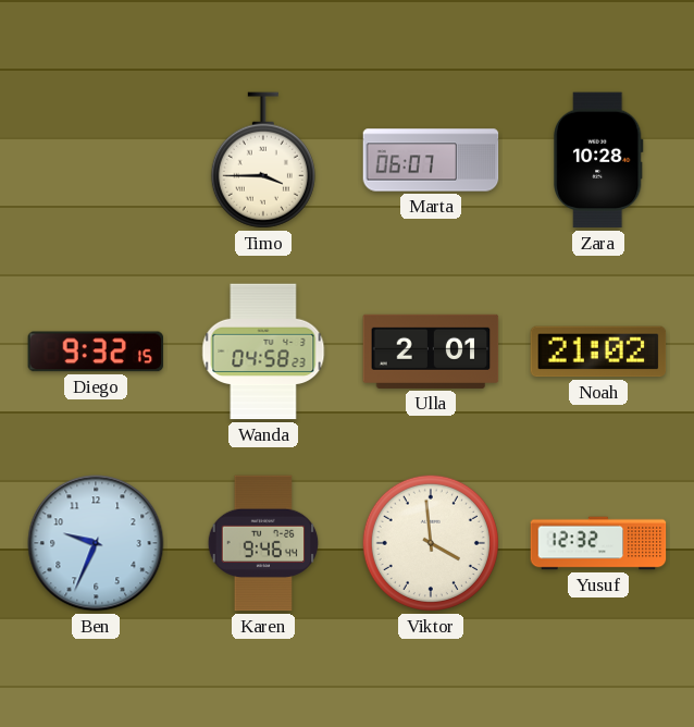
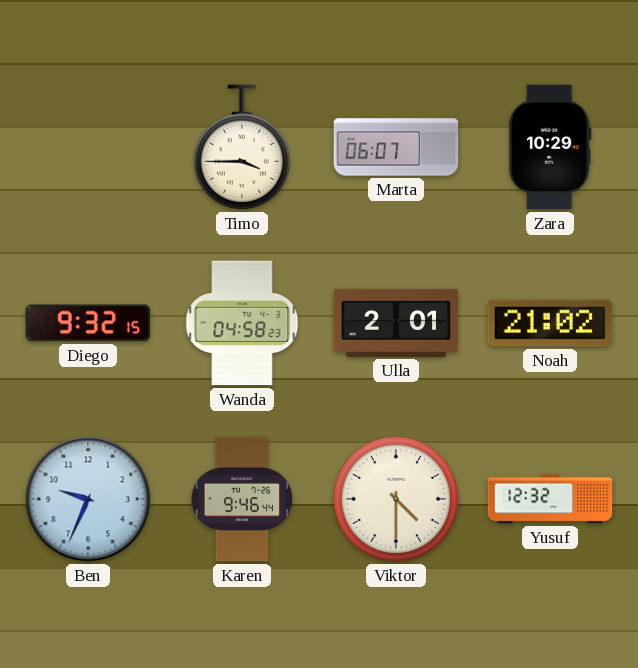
Zara: 10:28 -> 10:29 (551, 147)
Viktor: 3:59 -> 4:30 (396, 499)
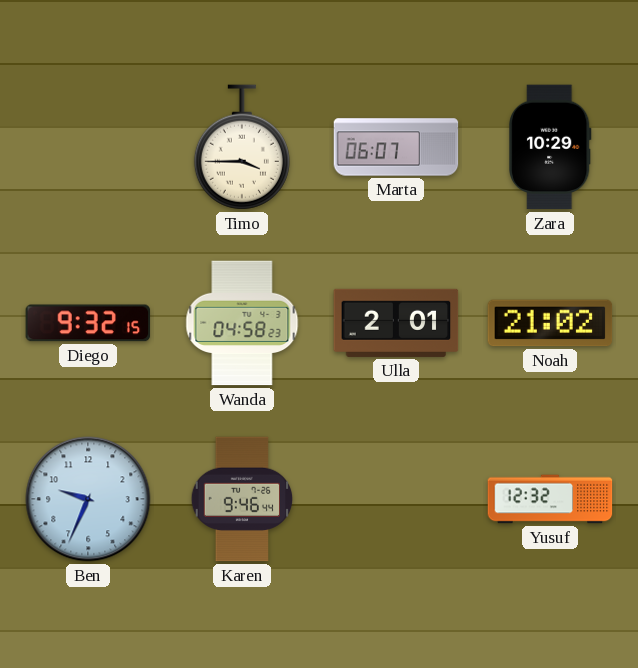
Viktor: 4:30 -> none (396, 499)
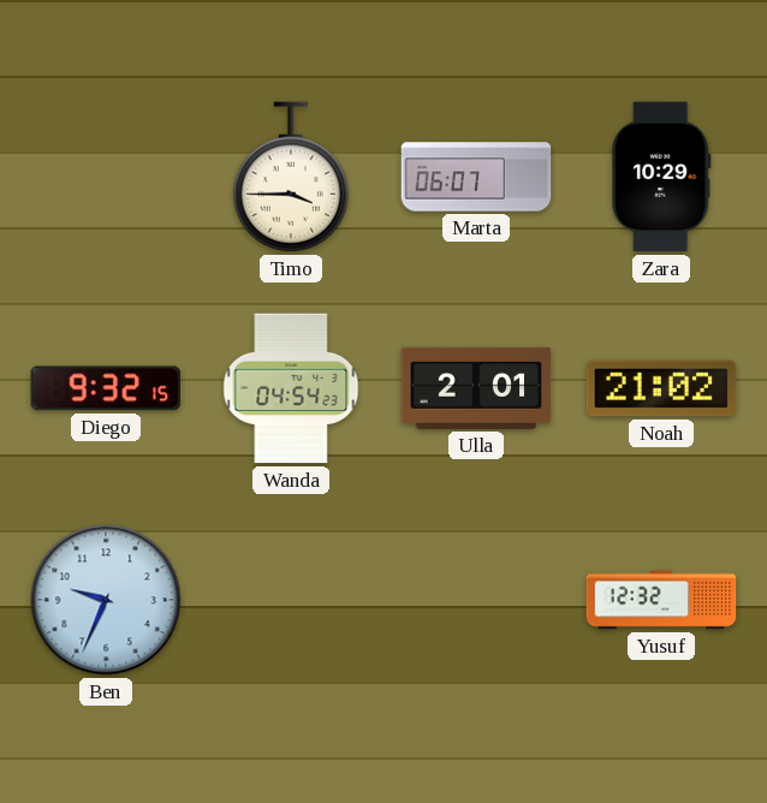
Wanda: 04:58 -> 04:54 (291, 388)
Karen: 9:46 -> none (242, 499)
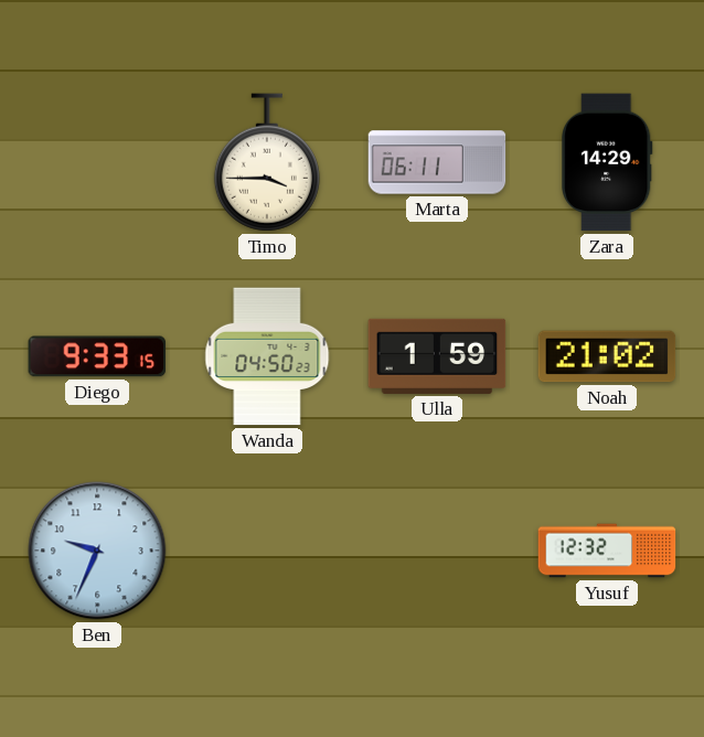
Marta: 06:07 -> 06:11 (437, 162)
Zara: 10:29 -> 14:29 (608, 162)
Diego: 9:32 -> 9:33 (97, 356)
Wanda: 04:54 -> 04:50 (267, 356)
Ulla: 2:01 -> 1:59 (437, 356)
